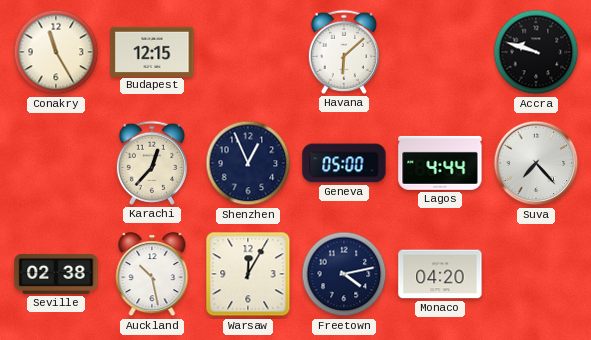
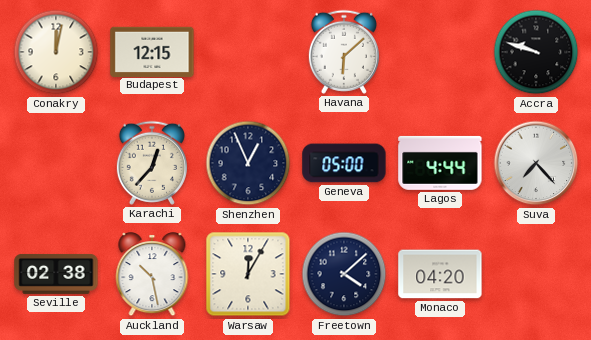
Conakry: 11:25 -> 12:02 (56, 52)
Freetown: 4:13 -> 4:08 (344, 274)
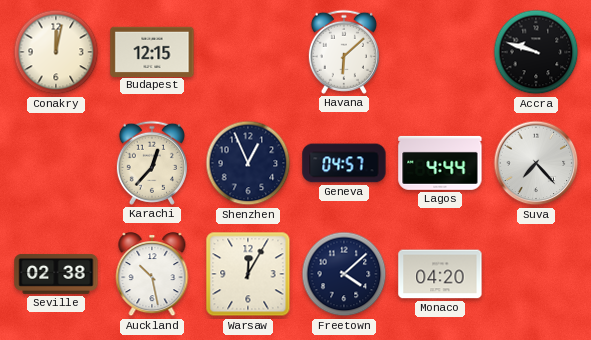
Geneva: 05:00 -> 04:57 (344, 163)
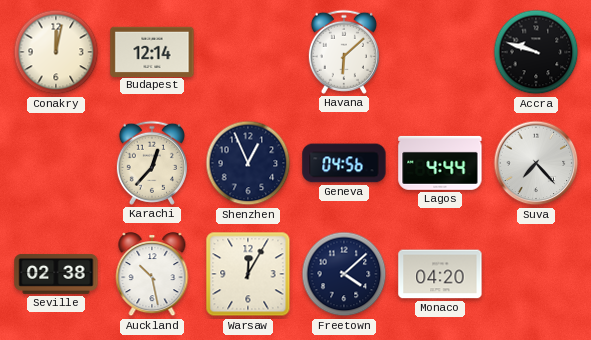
Budapest: 12:15 -> 12:14 (152, 51)
Geneva: 04:57 -> 04:56 (344, 163)
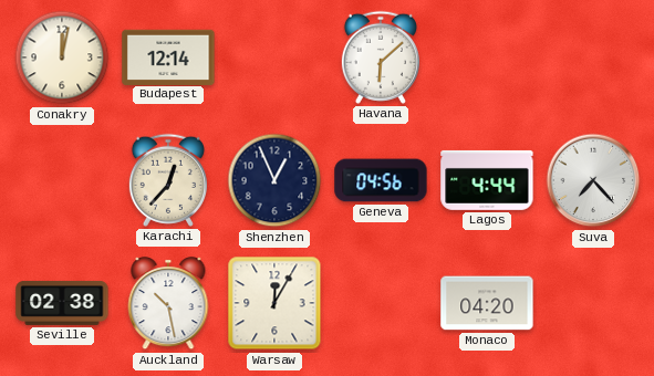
Accra: 9:48 -> none (536, 52)
Freetown: 4:08 -> none (344, 274)
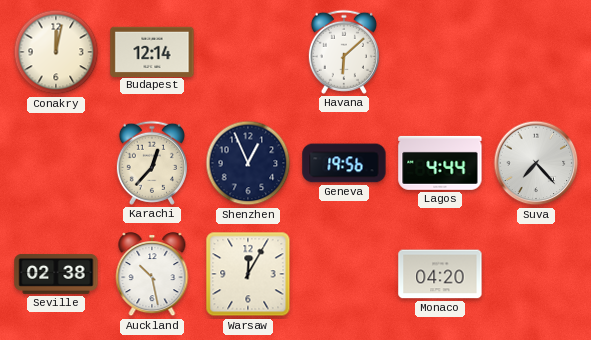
Geneva: 04:56 -> 19:56 (344, 163)
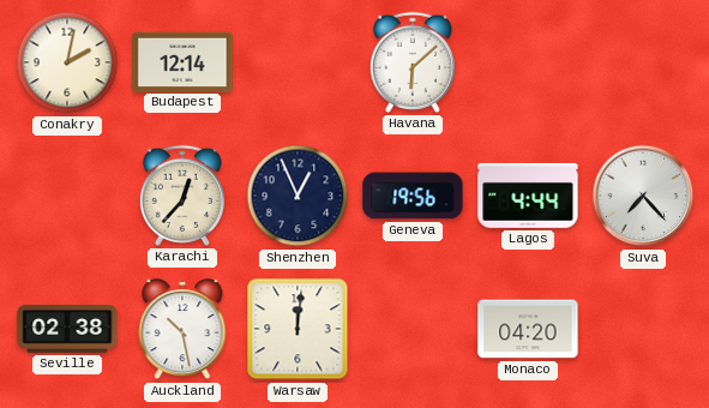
Conakry: 12:02 -> 2:02 (67, 62)
Warsaw: 12:05 -> 12:01 (298, 329)
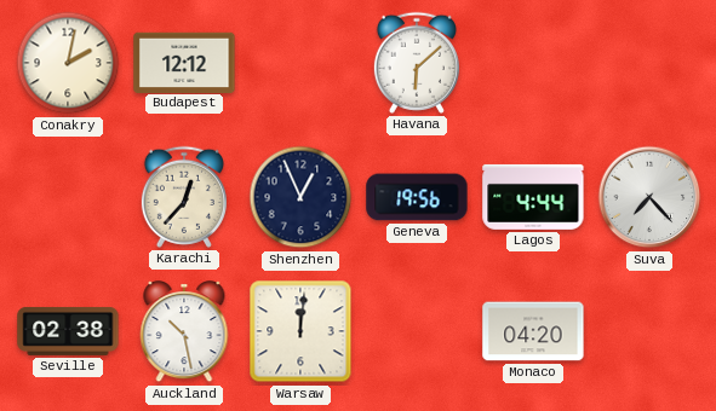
Budapest: 12:14 -> 12:12 (184, 62)
